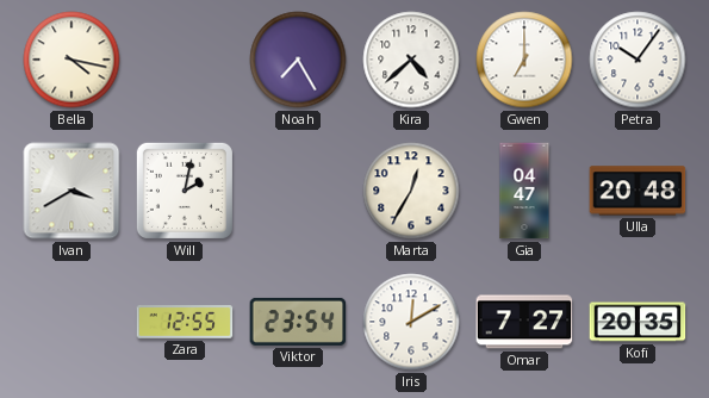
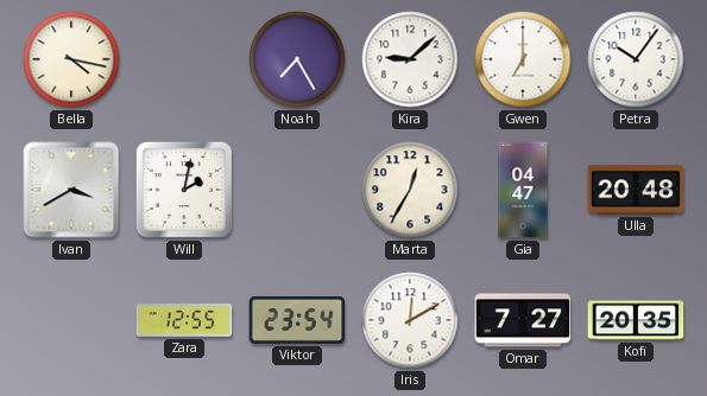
Kira: 4:38 -> 9:08 (410, 59)
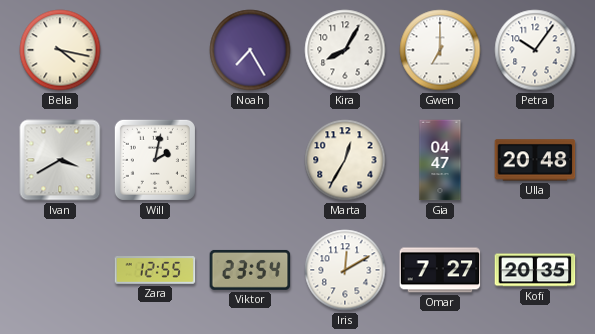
Kira: 9:08 -> 8:05 (345, 50)
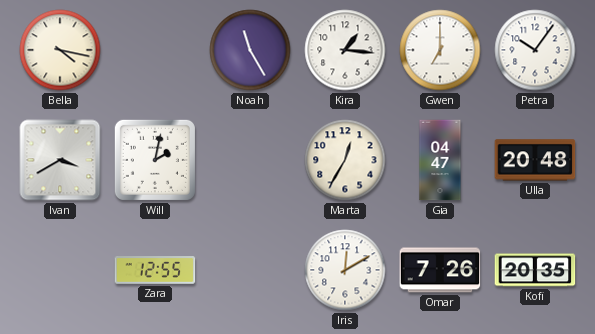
Noah: 7:25 -> 11:25 (250, 50)
Kira: 8:05 -> 1:16 (345, 50)
Viktor: 23:54 -> none (250, 270)
Omar: 7:27 -> 7:26 (440, 270)
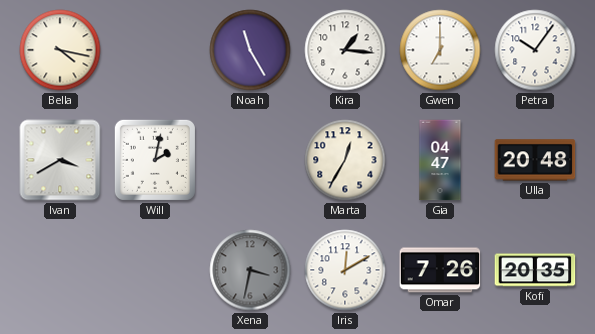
Zara: 12:55 -> none (155, 271)
Xena: none -> 3:32 (250, 270)
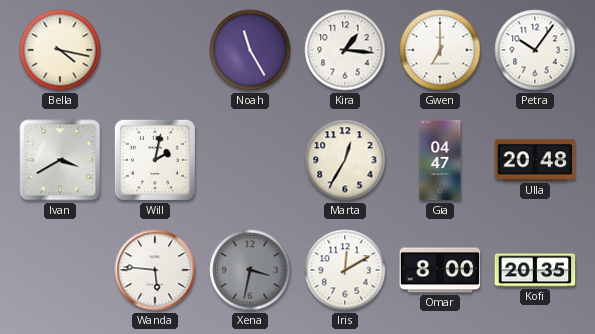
Wanda: none -> 5:46 (155, 270)
Omar: 7:26 -> 8:00 (440, 270)
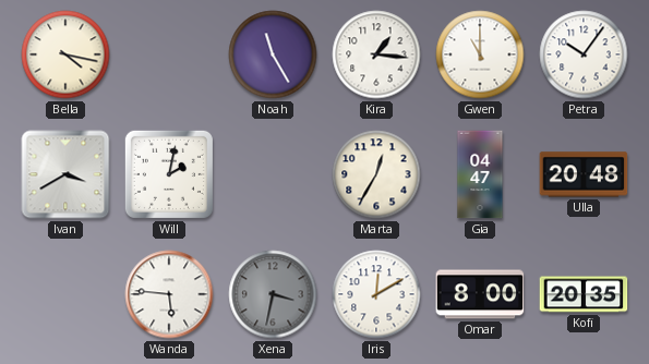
Gwen: 7:00 -> 11:00 (480, 54)
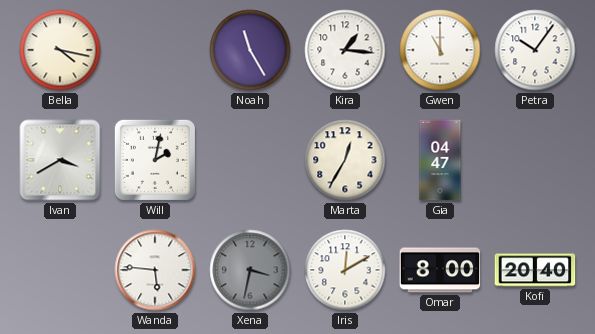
Ulla: 20:48 -> none (584, 174)
Kofi: 20:35 -> 20:40 (535, 270)
